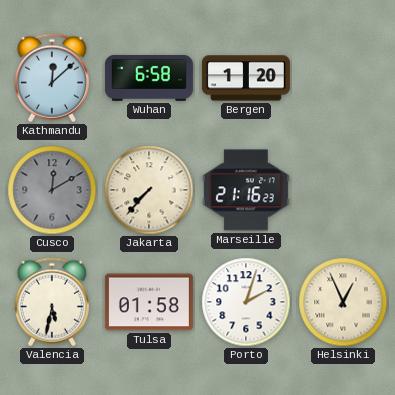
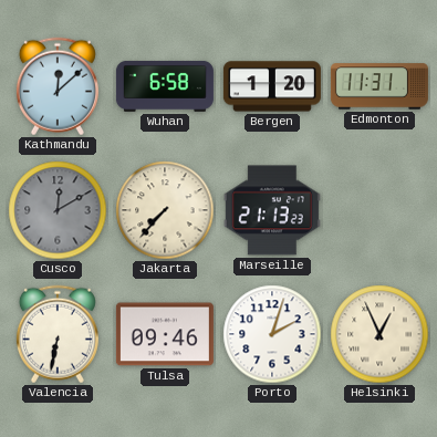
Edmonton: none -> 11:31 (379, 86)
Marseille: 21:16 -> 21:13 (272, 210)
Valencia: 5:32 -> 6:32 (58, 334)
Tulsa: 01:58 -> 09:46 (165, 334)
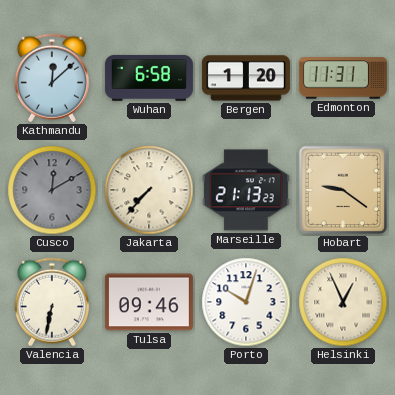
Hobart: none -> 9:21 (343, 190)
Porto: 2:03 -> 10:03 (246, 302)
